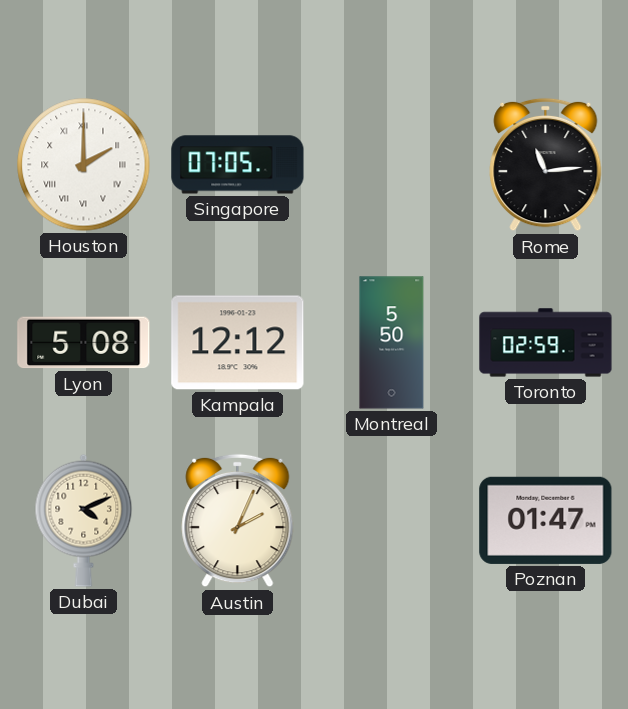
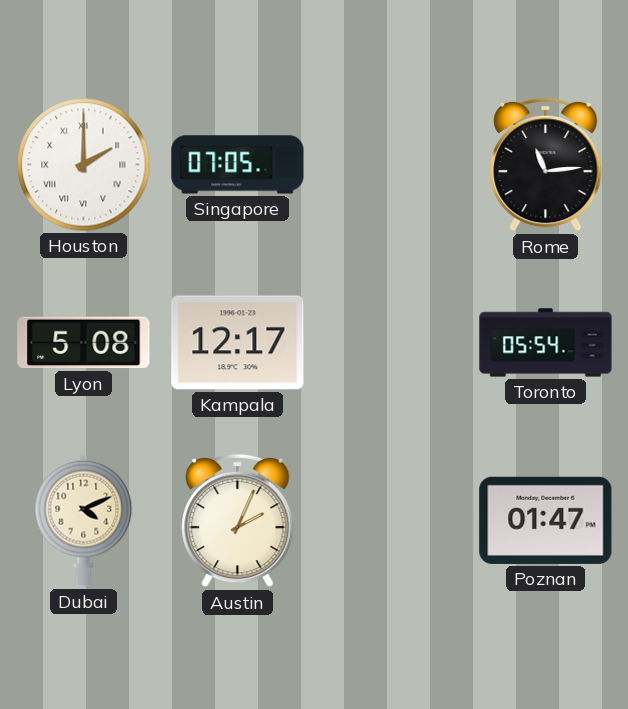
Kampala: 12:12 -> 12:17 (238, 343)
Montreal: 5:50 -> none (392, 343)
Toronto: 02:59 -> 05:54 (546, 343)
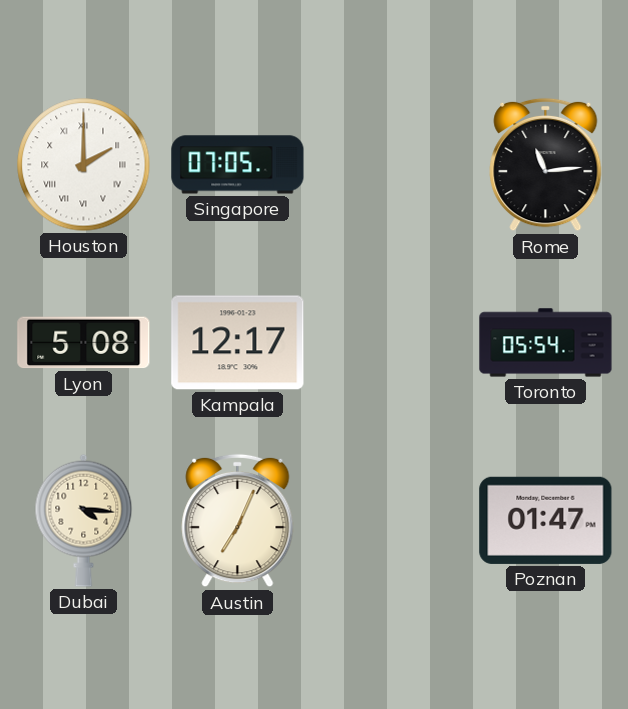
Dubai: 4:11 -> 4:16 (84, 520)
Austin: 2:04 -> 7:04 (238, 521)
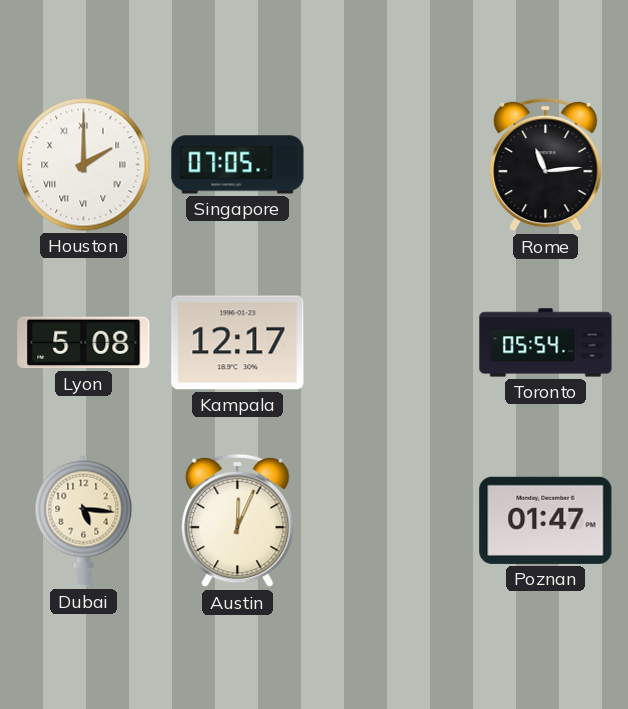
Dubai: 4:16 -> 5:16 (84, 520)
Austin: 7:04 -> 12:04 (238, 521)
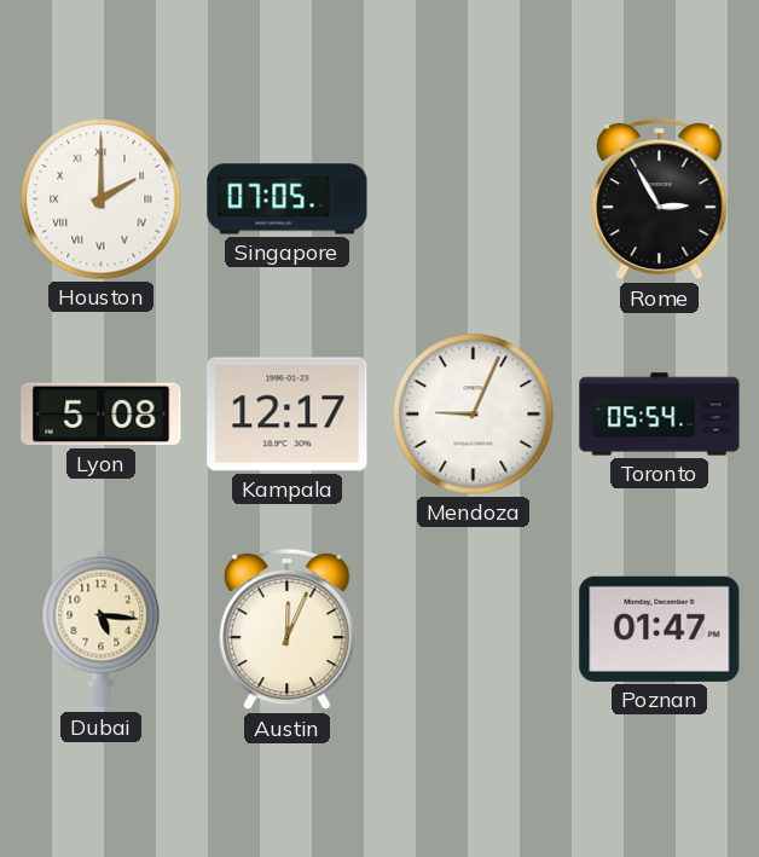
Rome: 11:14 -> 2:55 (660, 199)
Mendoza: none -> 9:04 (474, 415)
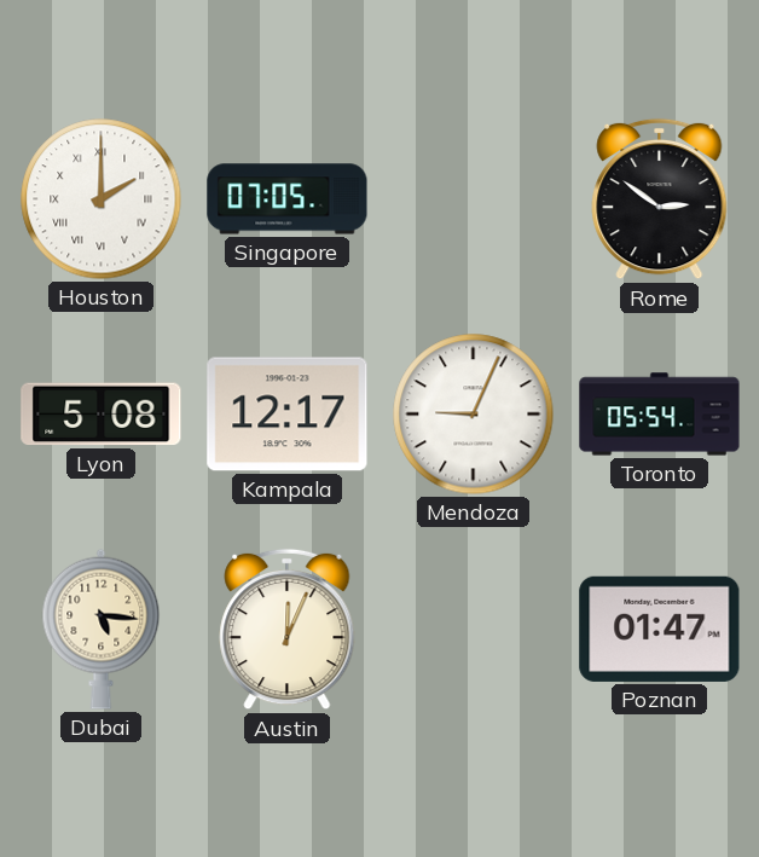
Rome: 2:55 -> 2:51 (660, 199)
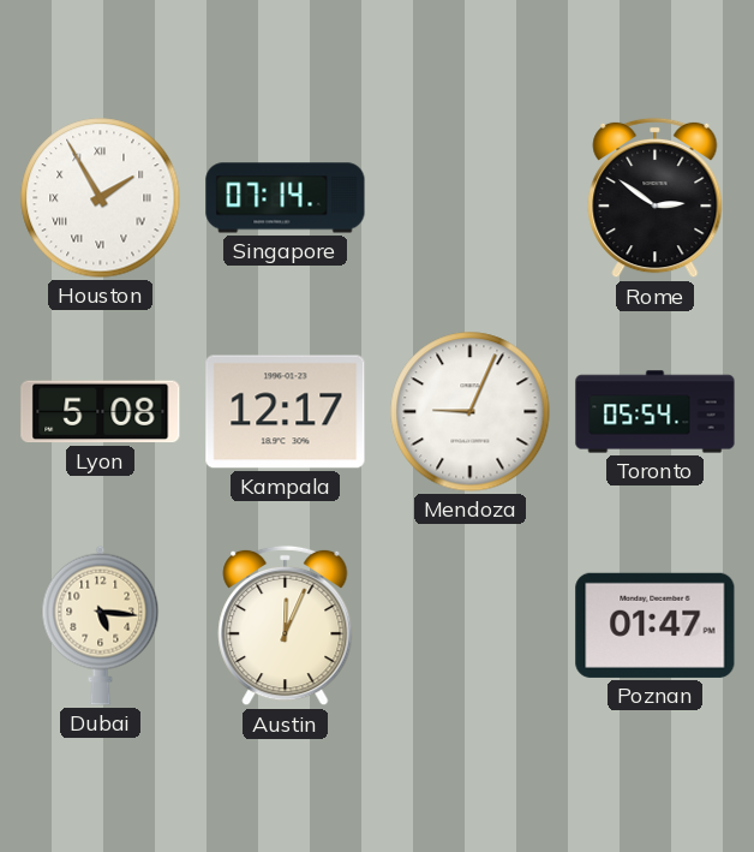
Houston: 2:00 -> 1:55 (101, 198)
Singapore: 07:05 -> 07:14 (286, 198)
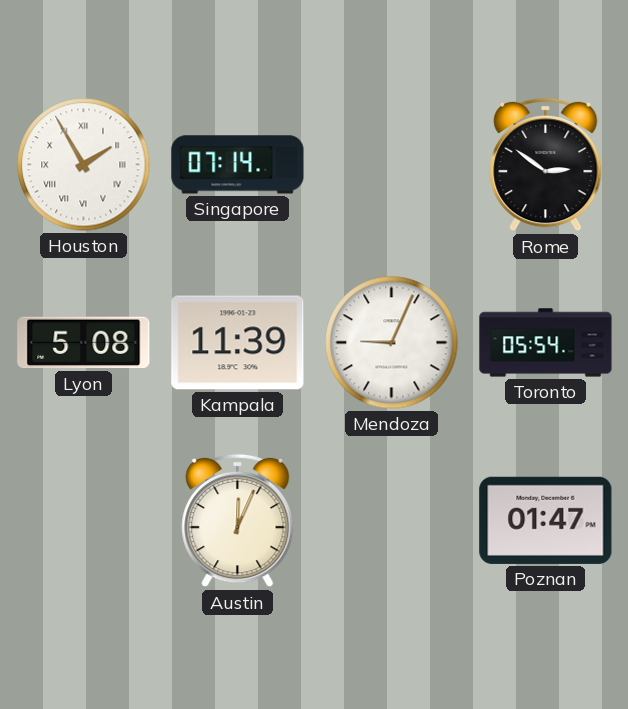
Kampala: 12:17 -> 11:39 (238, 343)
Dubai: 5:16 -> none (101, 625)
